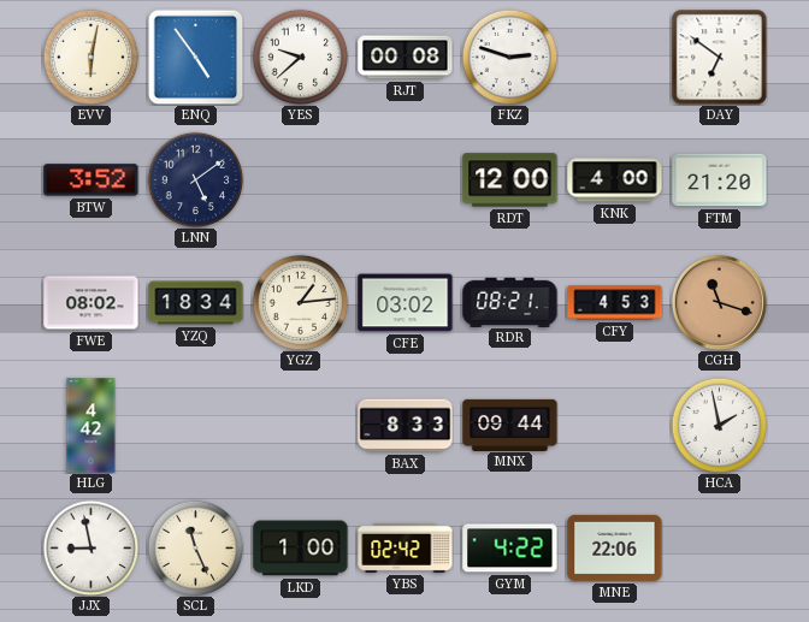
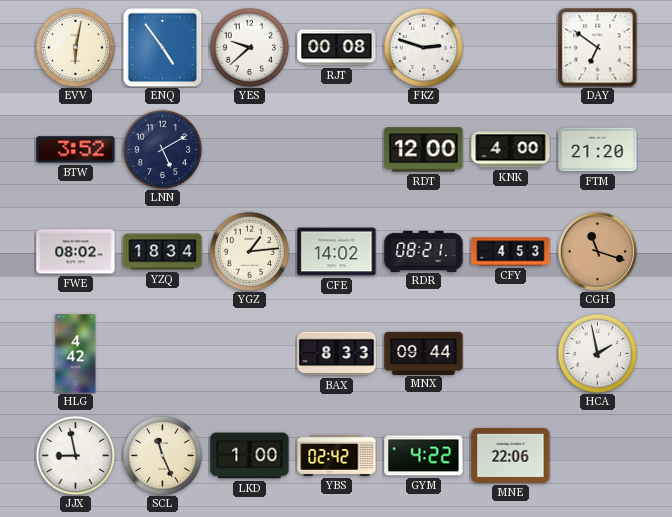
LNN: 5:09 -> 5:10 (162, 149)
CFE: 03:02 -> 14:02 (337, 252)
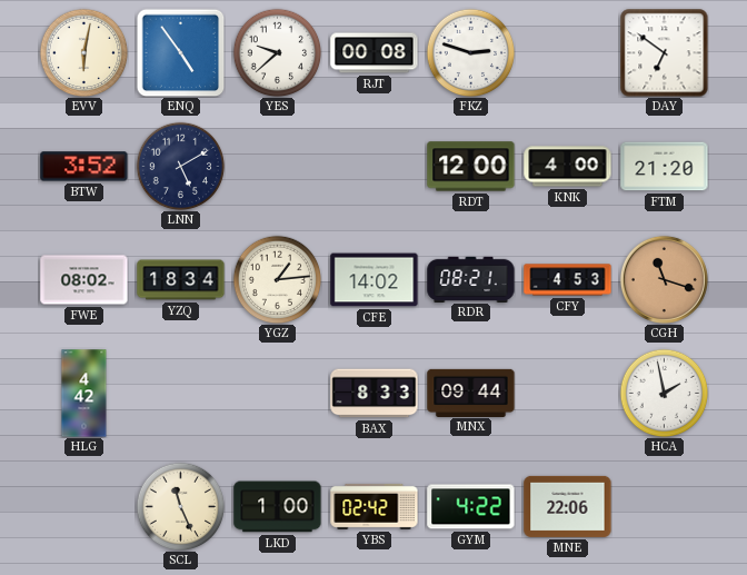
JJX: 8:58 -> none (75, 455)
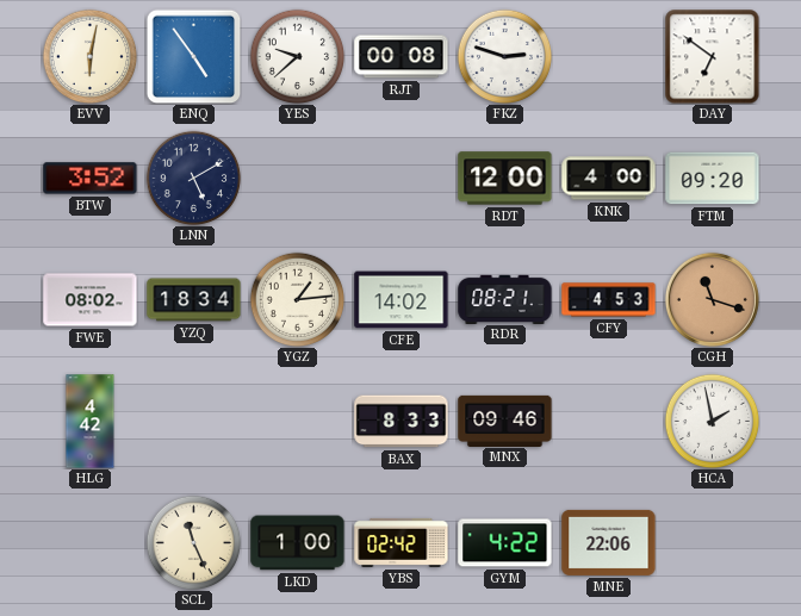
FTM: 21:20 -> 09:20 (713, 179)
MNX: 09:44 -> 09:46 (505, 421)
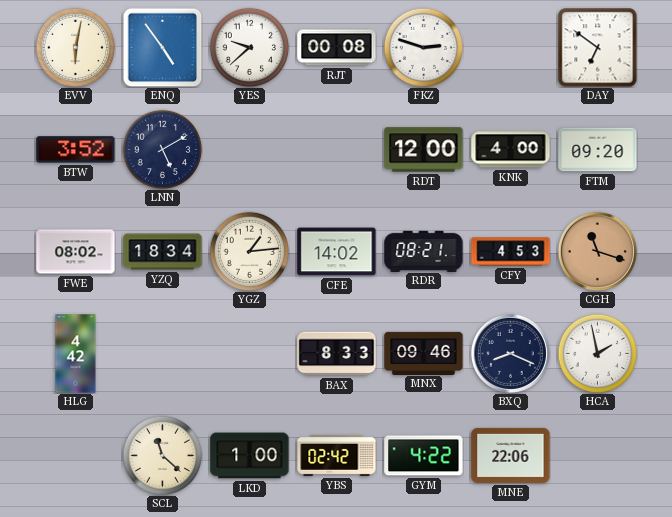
BXQ: none -> 8:19 (510, 353)
SCL: 11:26 -> 11:22 (162, 455)
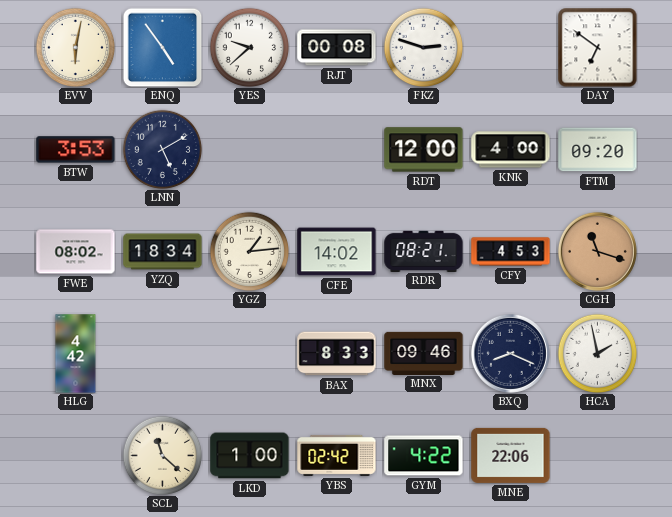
BTW: 3:52 -> 3:53 (76, 150)
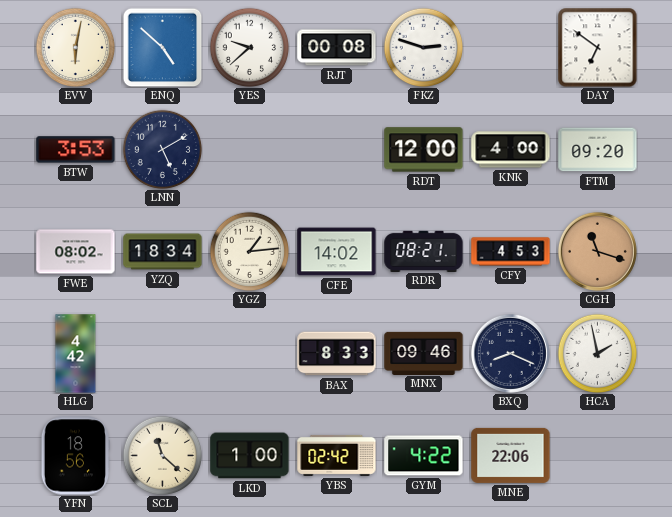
ENQ: 4:54 -> 4:52 (162, 47)
YFN: none -> 18:56 (74, 456)
